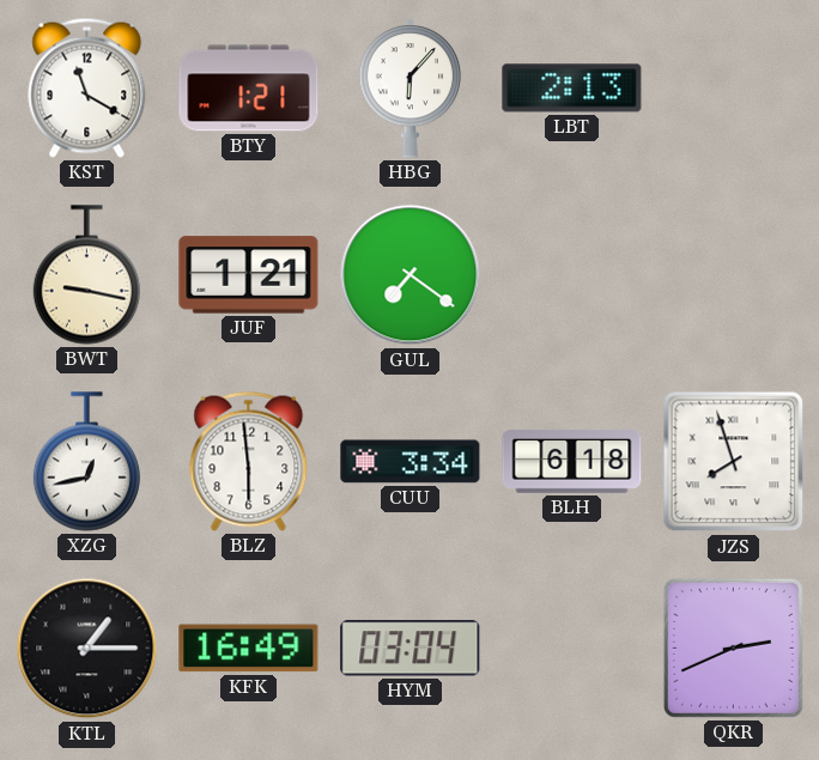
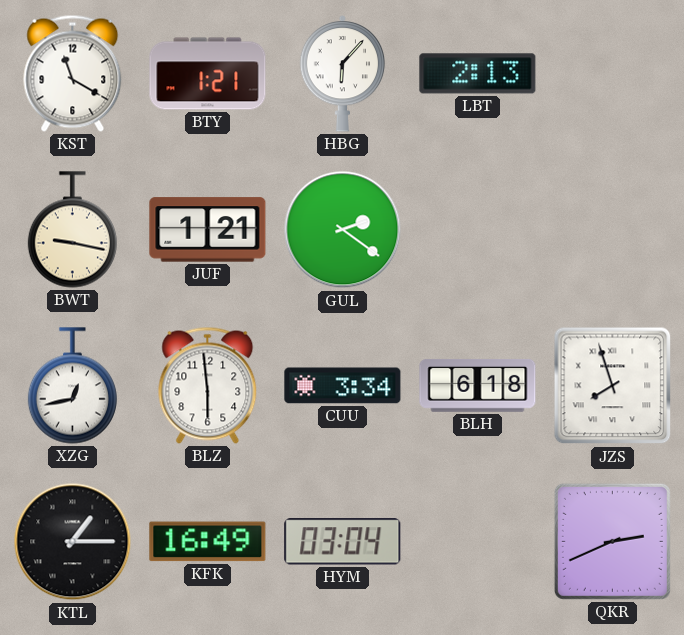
GUL: 7:21 -> 2:21 (343, 230)
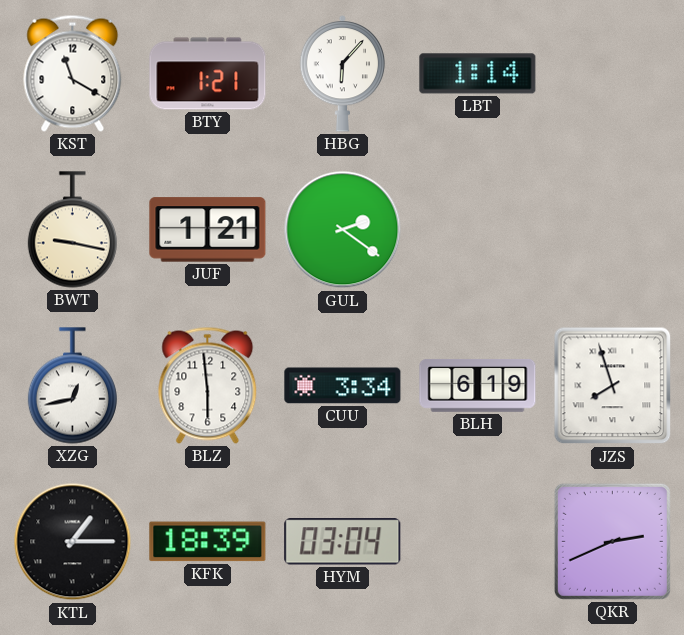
LBT: 2:13 -> 1:14 (478, 74)
BLH: 6:18 -> 6:19 (478, 385)
KFK: 16:49 -> 18:39 (208, 542)
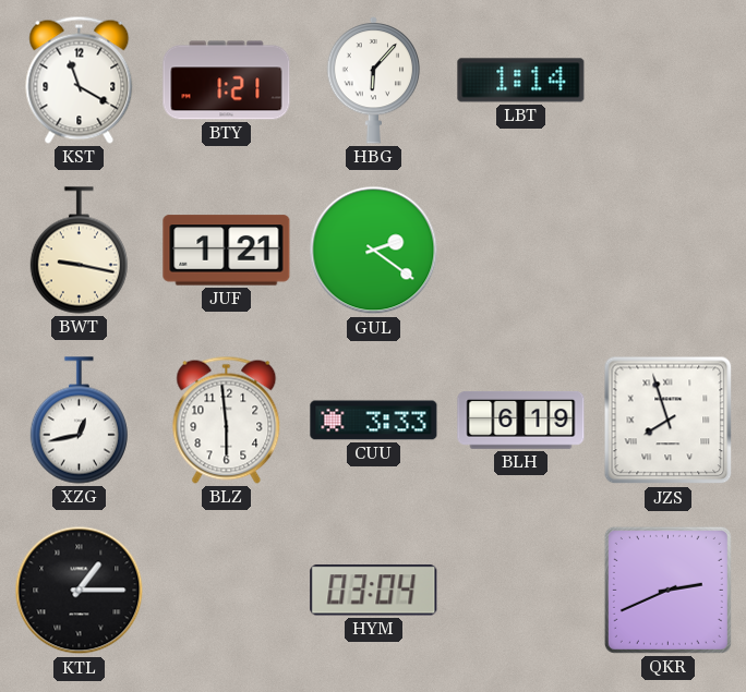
CUU: 3:34 -> 3:33 (374, 421)
KFK: 18:39 -> none (208, 542)
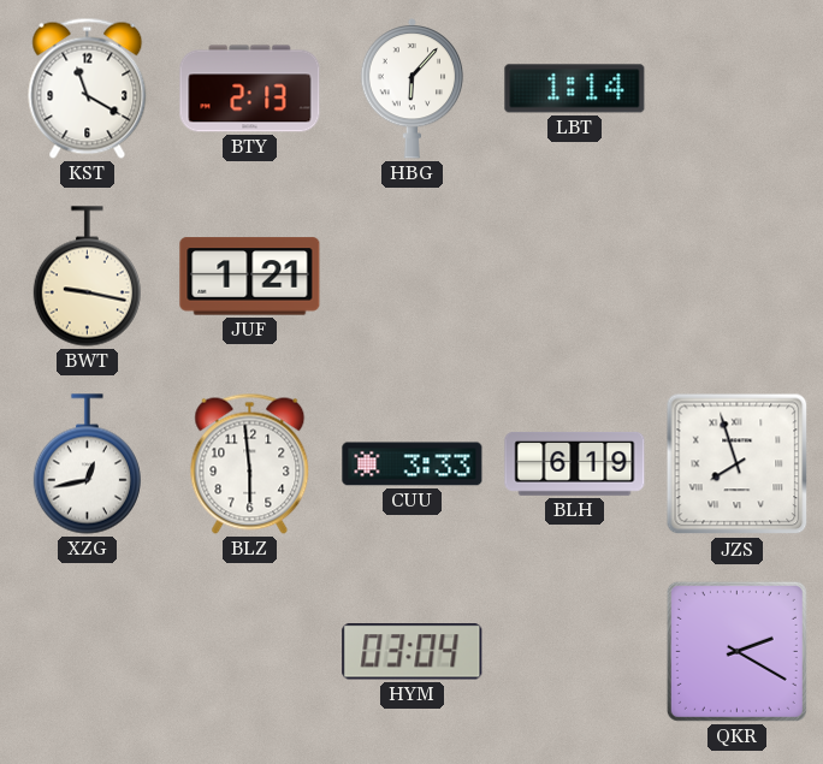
BTY: 1:21 -> 2:13 (250, 89)
GUL: 2:21 -> none (374, 251)
KTL: 1:15 -> none (80, 591)
QKR: 2:41 -> 2:20 (736, 651)
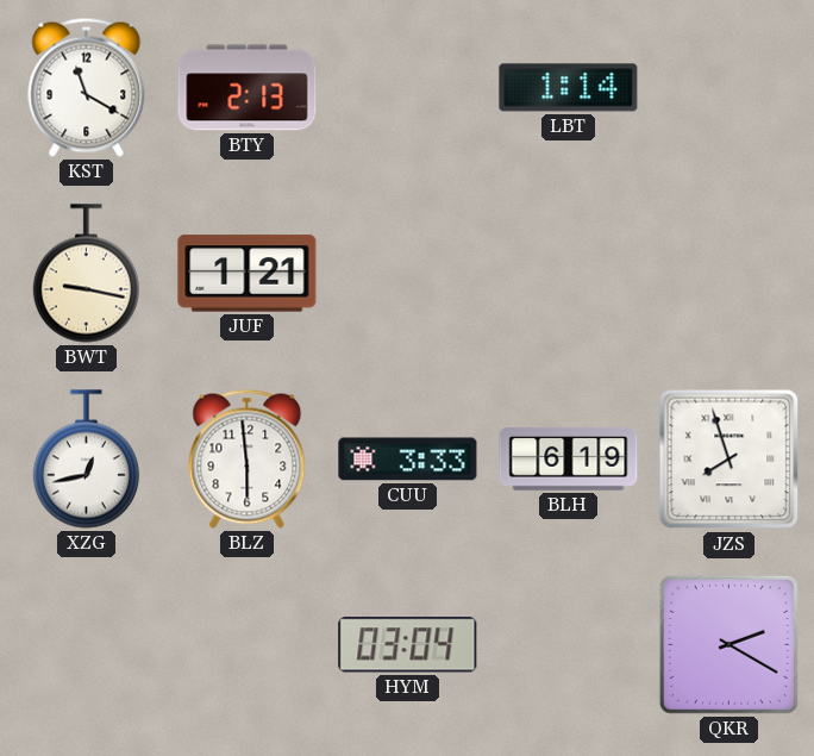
HBG: 6:07 -> none (413, 88)
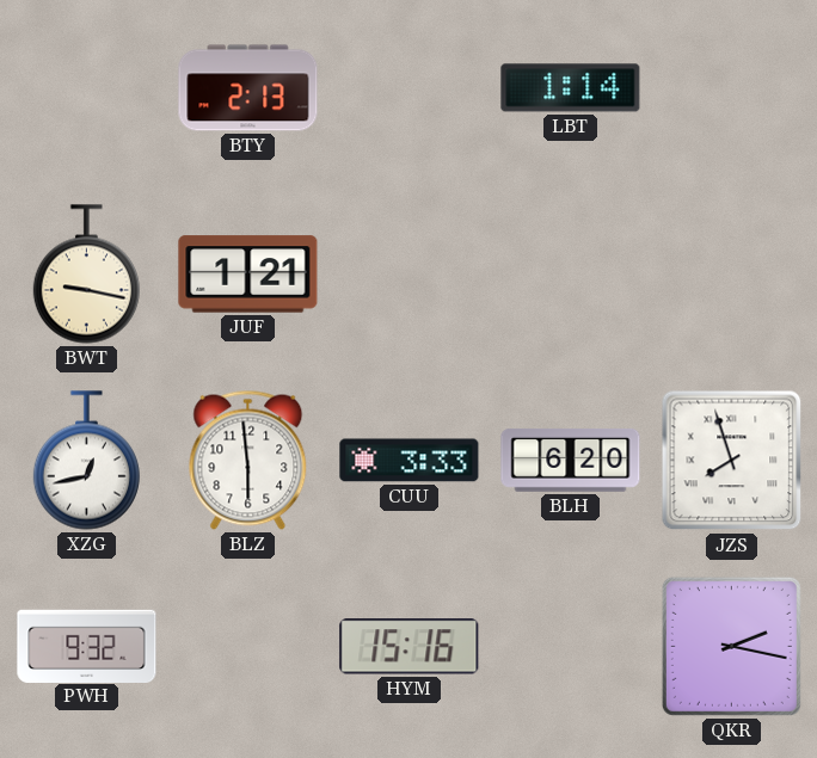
KST: 11:20 -> none (87, 87)
BLH: 6:19 -> 6:20 (571, 460)
PWH: none -> 9:32 (87, 646)
HYM: 03:04 -> 15:16 (410, 647)
QKR: 2:20 -> 2:17 (731, 646)
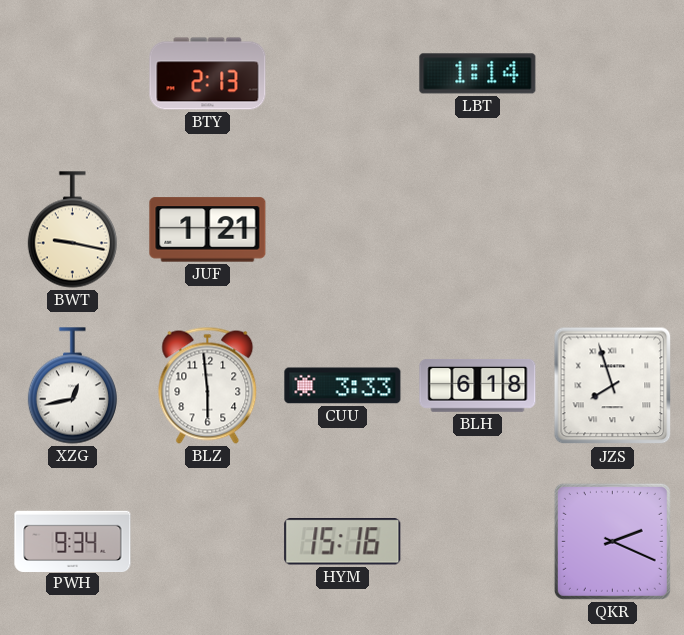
BLH: 6:20 -> 6:18 (478, 385)
PWH: 9:32 -> 9:34 (73, 541)
QKR: 2:17 -> 2:19 (612, 541)
